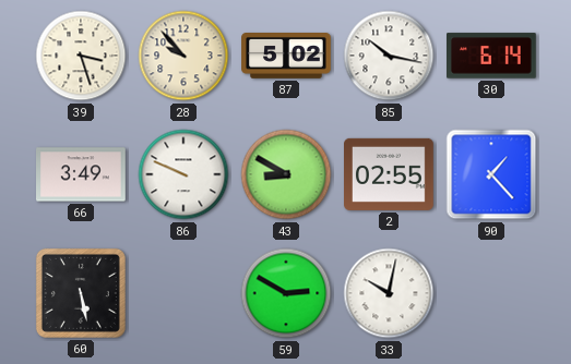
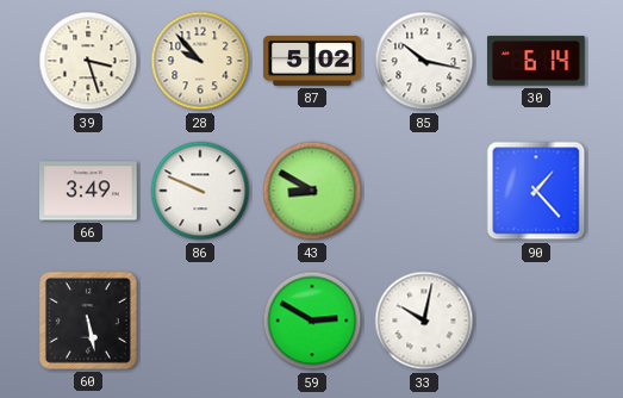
2: 02:55 -> none (390, 174)
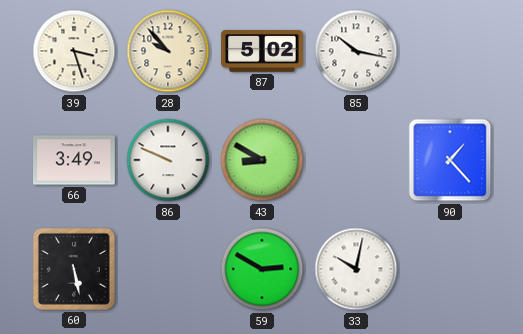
30: 6:14 -> none (537, 61)
